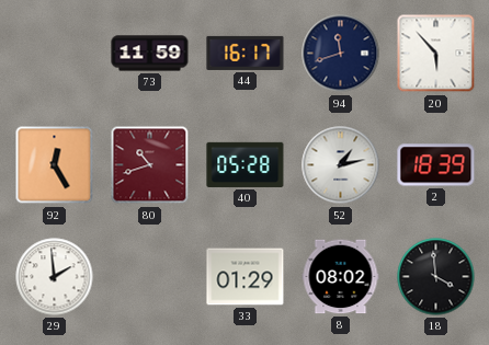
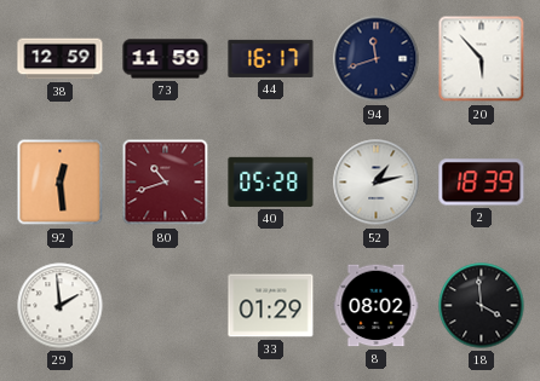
38: none -> 12:59 (61, 59)
92: 12:25 -> 12:29 (61, 183)
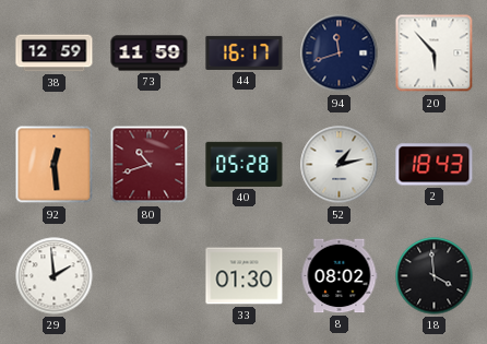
2: 18:39 -> 18:43 (435, 165)
33: 01:29 -> 01:30 (245, 276)
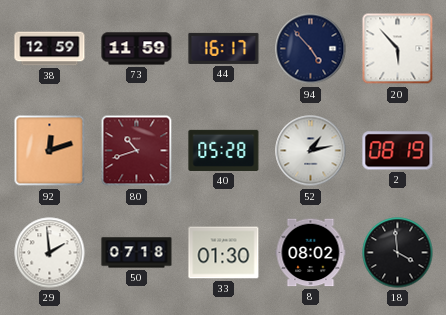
94: 11:42 -> 4:53 (311, 49)
92: 12:29 -> 12:12 (50, 151)
2: 18:43 -> 08:19 (398, 151)
50: none -> 07:18 (137, 253)
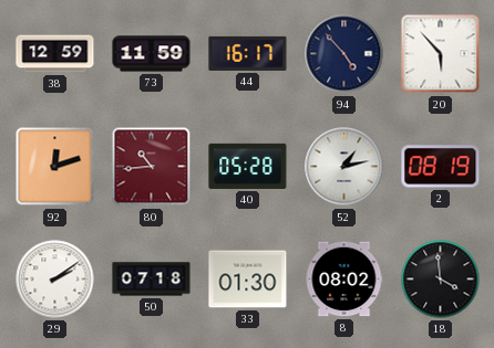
80: 10:42 -> 10:44 (152, 167)
29: 1:59 -> 2:09 (55, 280)
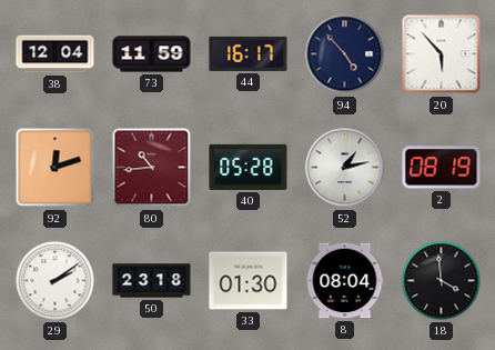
38: 12:59 -> 12:04 (55, 54)
50: 07:18 -> 23:18 (152, 281)
8: 08:02 -> 08:04 (345, 281)
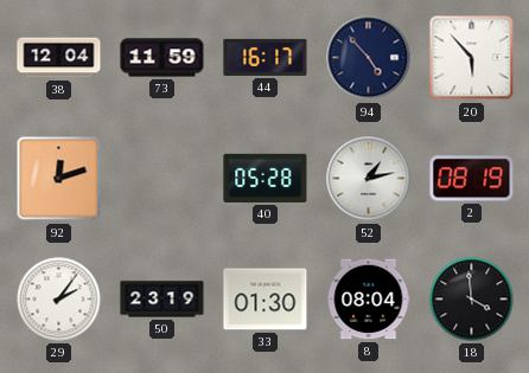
80: 10:44 -> none (152, 168)
29: 2:09 -> 2:06 (59, 300)
50: 23:18 -> 23:19 (162, 300)
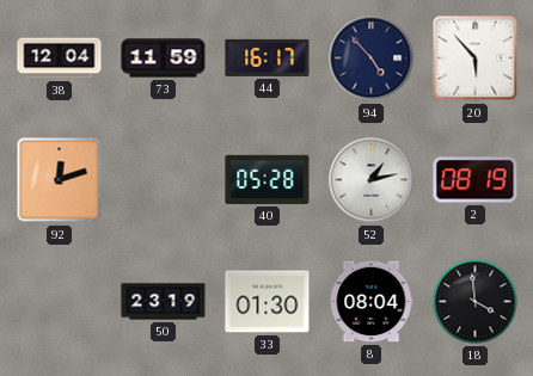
29: 2:06 -> none (59, 300)
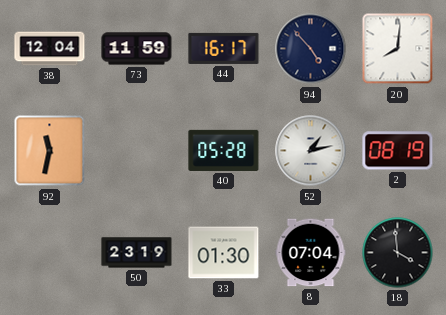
20: 5:53 -> 8:01 (398, 49)
92: 12:12 -> 11:32 (50, 151)
8: 08:04 -> 07:04 (311, 253)
